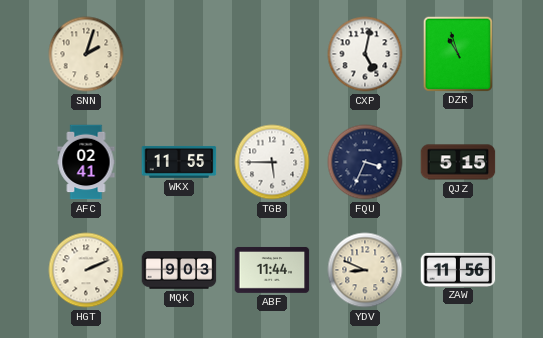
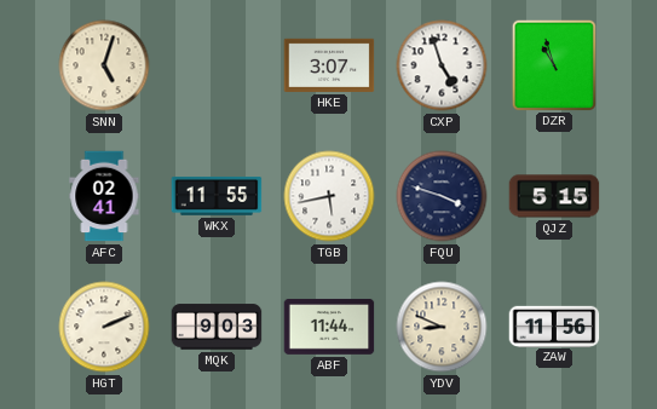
SNN: 2:03 -> 5:03 (104, 65)
HKE: none -> 3:07 (329, 65)
CXP: 5:02 -> 4:57 (442, 65)
TGB: 5:45 -> 5:43 (329, 196)
FQU: 3:34 -> 3:48 (442, 196)
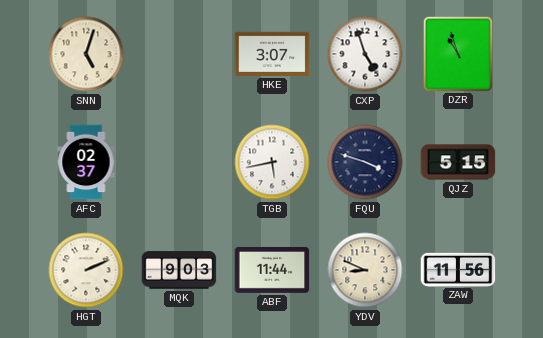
AFC: 02:41 -> 02:37 (86, 162)
WKX: 11:55 -> none (217, 196)
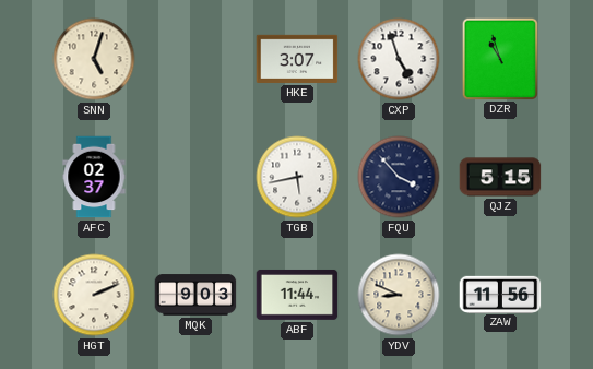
FQU: 3:48 -> 3:53 (399, 177)
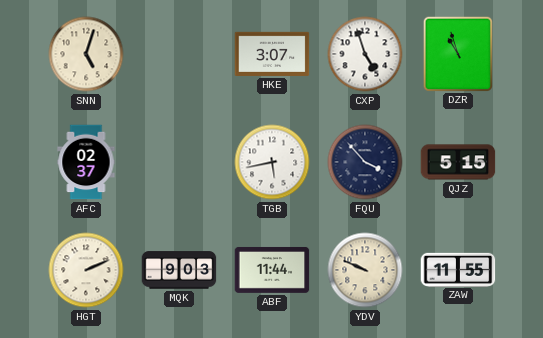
YDV: 8:49 -> 9:49 (365, 270)
ZAW: 11:56 -> 11:55 (458, 269)
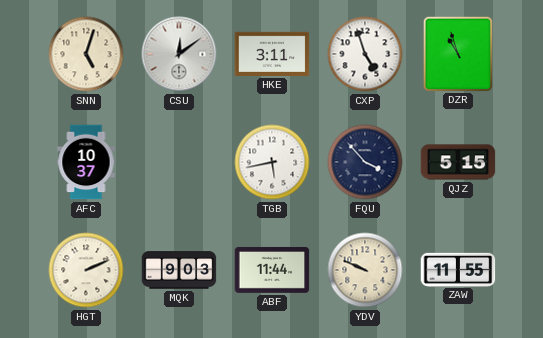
CSU: none -> 12:09 (179, 54)
HKE: 3:07 -> 3:11 (272, 54)
AFC: 02:37 -> 10:37 (86, 162)
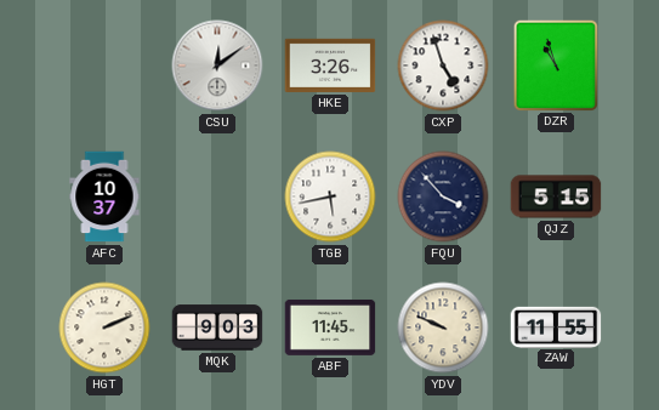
SNN: 5:03 -> none (86, 54)
HKE: 3:11 -> 3:26 (330, 66)
ABF: 11:44 -> 11:45 (330, 328)
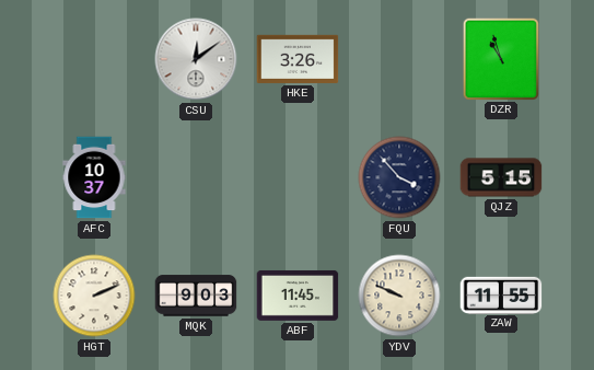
CXP: 4:57 -> none (443, 66)
TGB: 5:43 -> none (330, 197)
